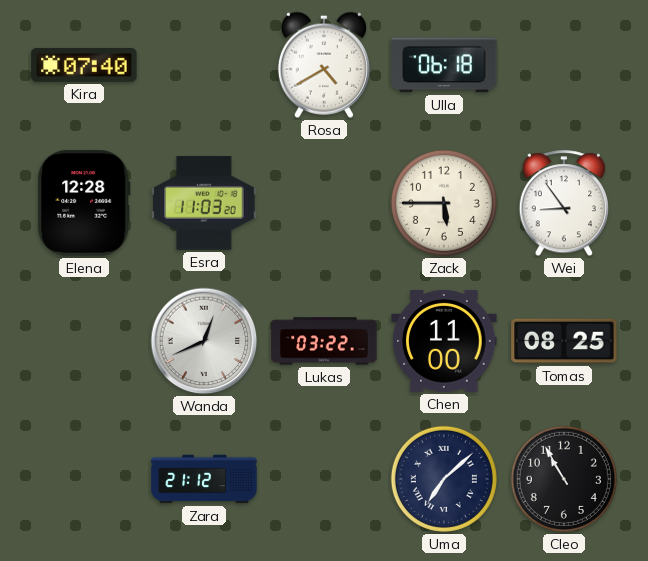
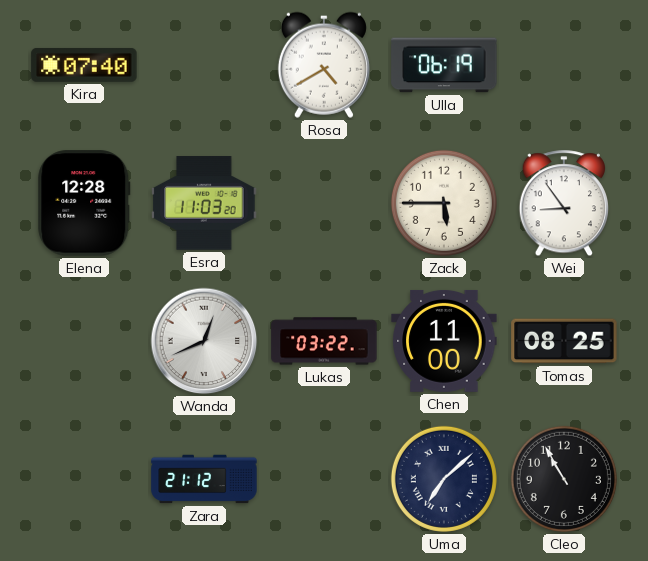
Ulla: 06:18 -> 06:19 (444, 65)
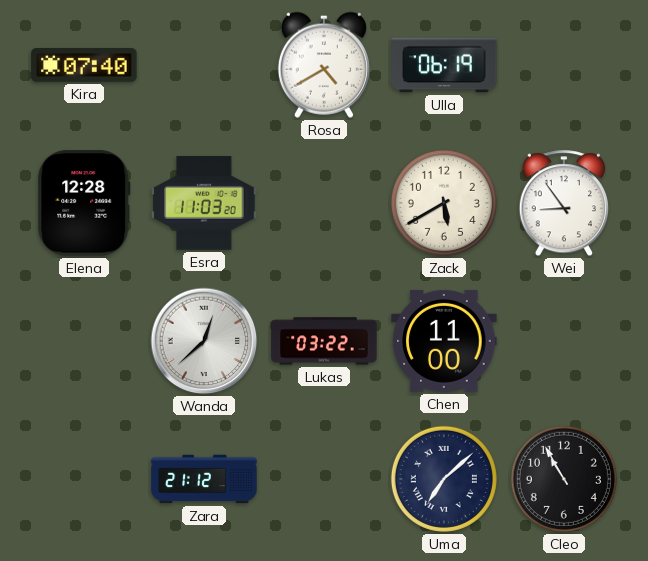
Zack: 5:45 -> 5:40 (444, 203)
Wanda: 12:41 -> 12:38 (204, 341)
Tomas: 08:25 -> none (564, 341)
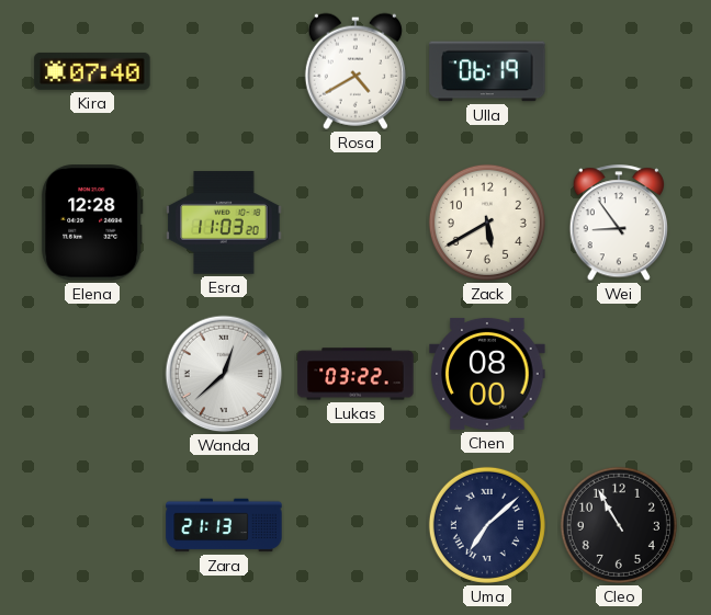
Chen: 11:00 -> 08:00 (487, 374)
Zara: 21:12 -> 21:13 (224, 525)
